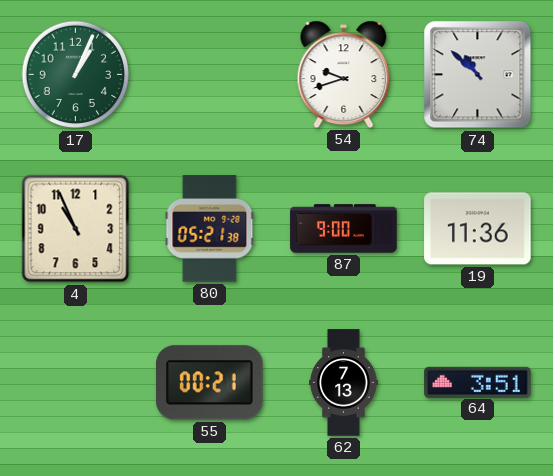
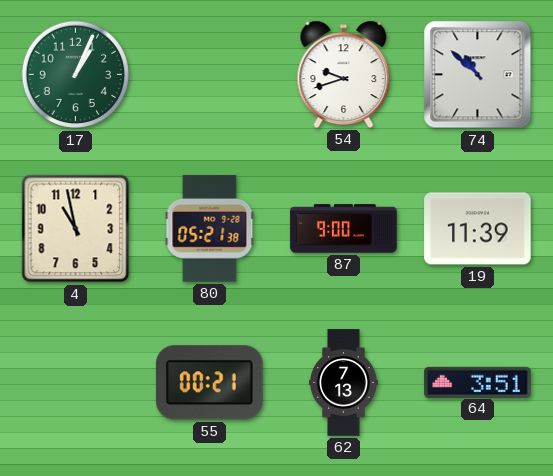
4: 10:56 -> 10:58 (76, 229)
19: 11:36 -> 11:39 (478, 229)
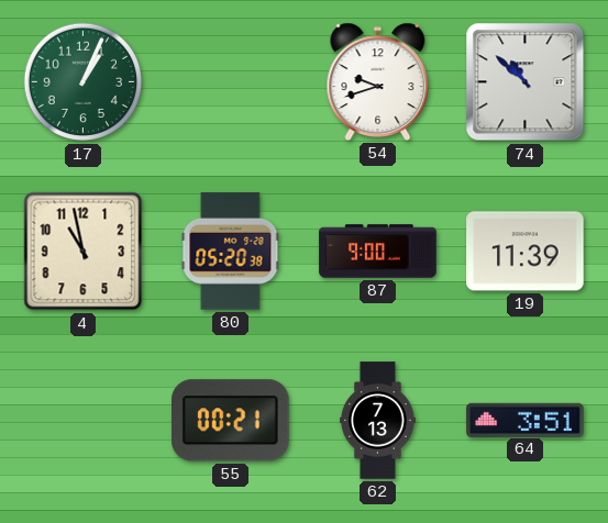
80: 05:21 -> 05:20 (231, 252)
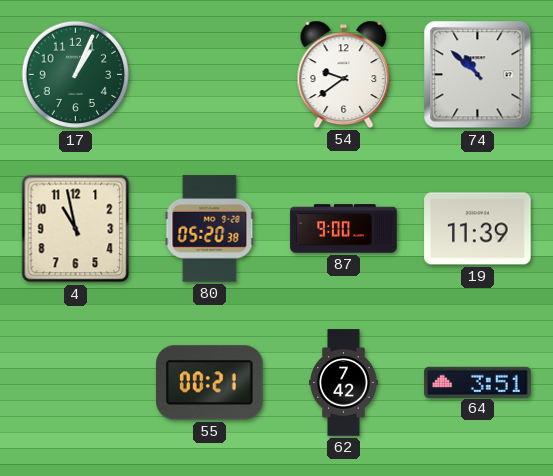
54: 9:42 -> 9:39 (344, 74)
62: 7:13 -> 7:42 (344, 383)
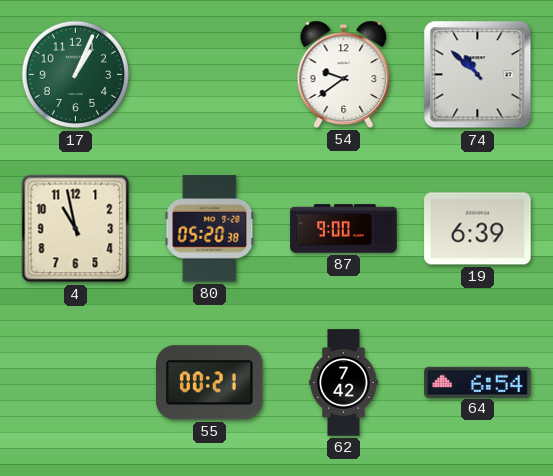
19: 11:39 -> 6:39 (478, 229)
64: 3:51 -> 6:54 (478, 382)
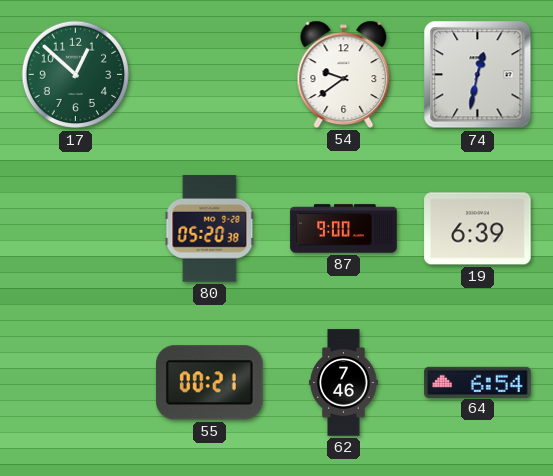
17: 1:04 -> 12:52 (76, 75)
74: 10:52 -> 12:32 (478, 75)
4: 10:58 -> none (76, 229)
62: 7:42 -> 7:46 (344, 383)
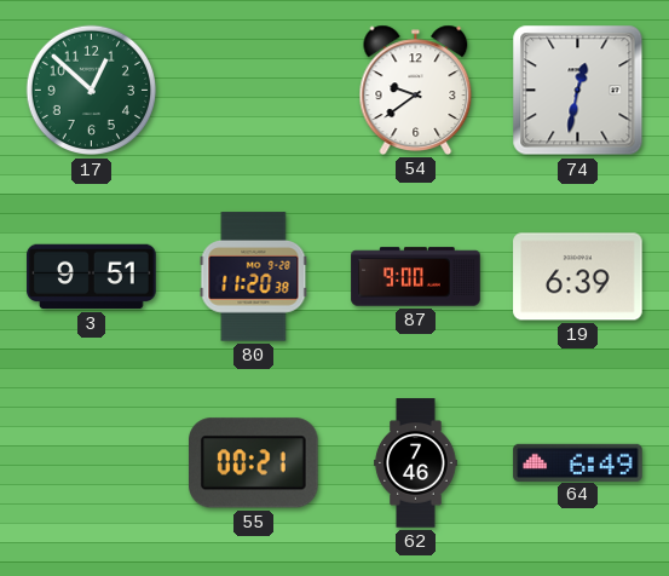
3: none -> 9:51 (92, 277)
80: 05:20 -> 11:20 (254, 277)
64: 6:54 -> 6:49 (578, 462)
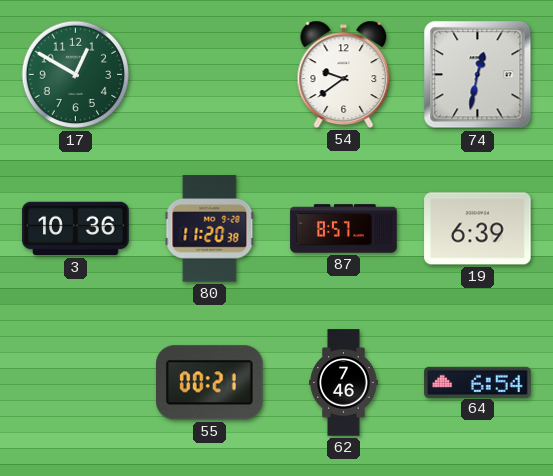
17: 12:52 -> 12:50 (76, 75)
3: 9:51 -> 10:36 (76, 229)
87: 9:00 -> 8:57 (344, 229)
64: 6:49 -> 6:54 (478, 382)
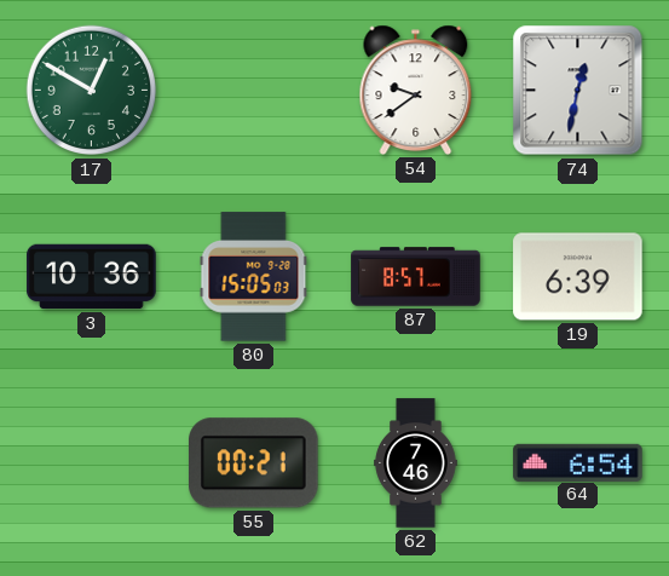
80: 11:20 -> 15:05 (254, 277)
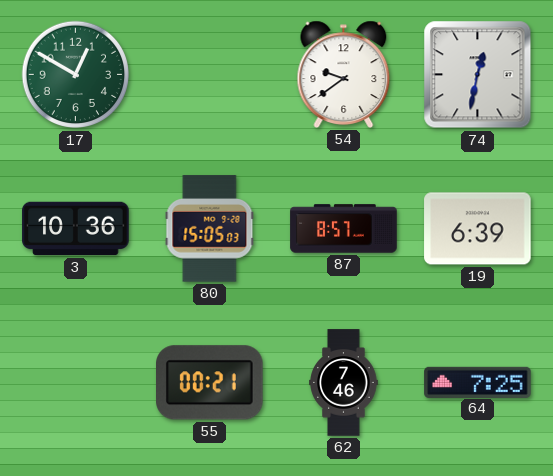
64: 6:54 -> 7:25 (478, 382)
